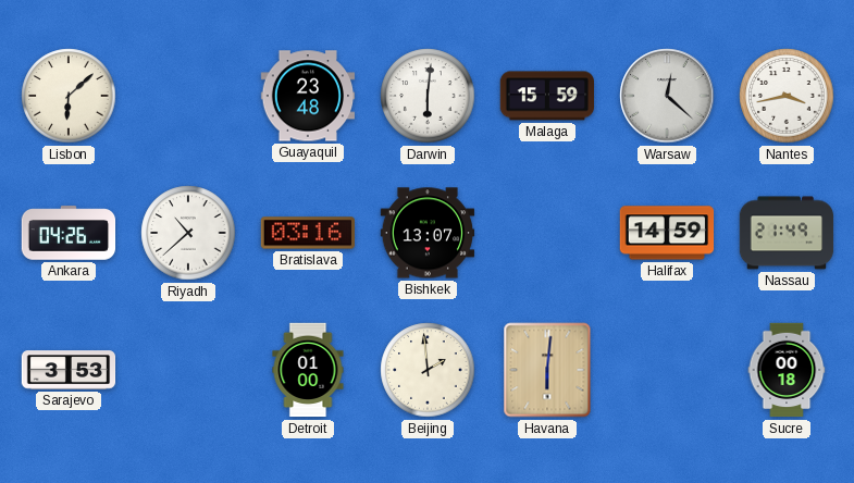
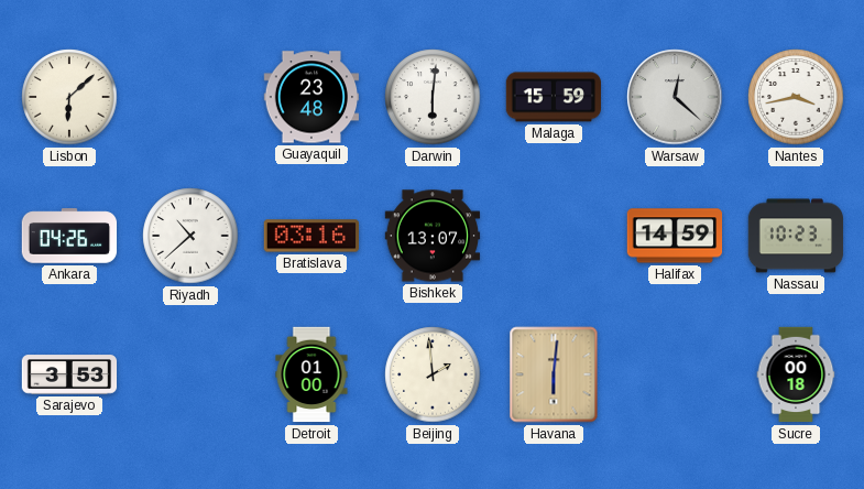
Nassau: 21:49 -> 10:23 (796, 236)
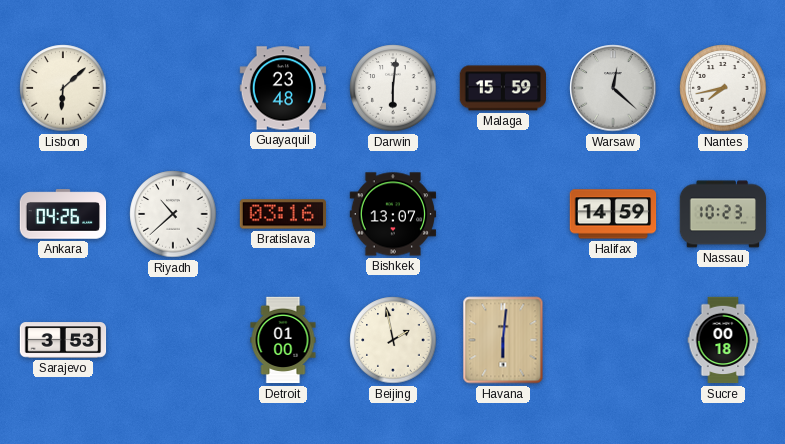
Nantes: 3:43 -> 7:43 (723, 88)
Beijing: 1:59 -> 1:58 (393, 340)
